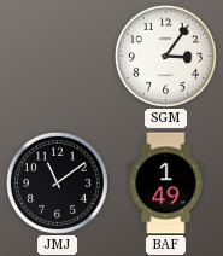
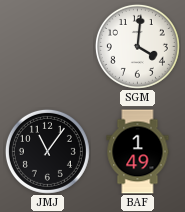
SGM: 3:06 -> 4:01 (137, 46)
JMJ: 11:09 -> 11:06 (47, 151)
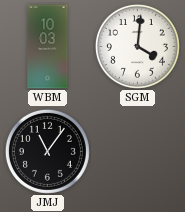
WBM: none -> 10:03 (48, 47)
BAF: 1:49 -> none (138, 152)
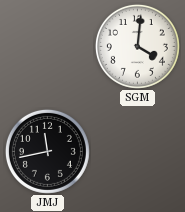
WBM: 10:03 -> none (48, 47)
JMJ: 11:06 -> 11:43 (47, 151)
